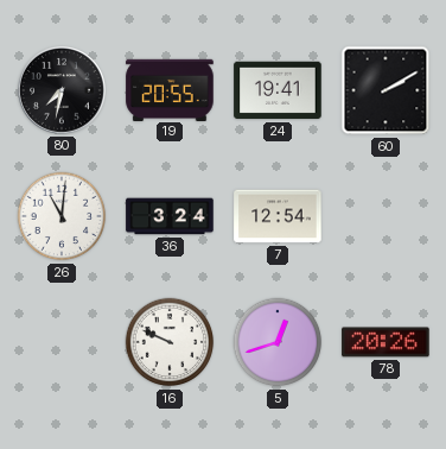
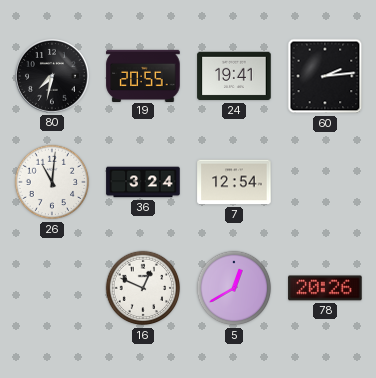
60: 2:10 -> 2:14 (325, 76)
16: 9:49 -> 12:49 (143, 288)
5: 12:42 -> 12:40 (234, 288)
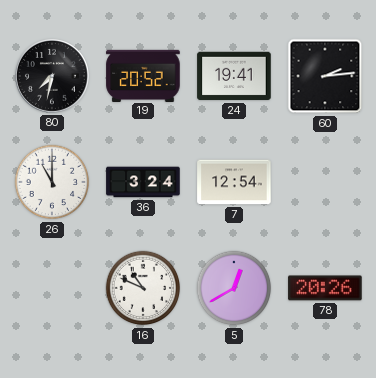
19: 20:55 -> 20:52 (143, 75)
26: 11:01 -> 11:00 (52, 182)
16: 12:49 -> 10:49 (143, 288)
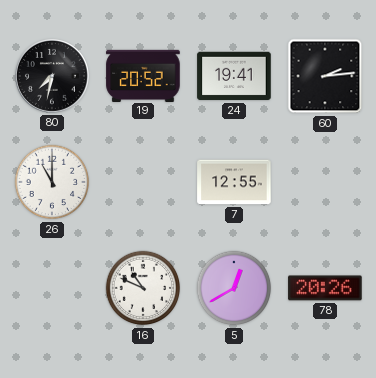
36: 3:24 -> none (143, 182)
7: 12:54 -> 12:55 (234, 182)
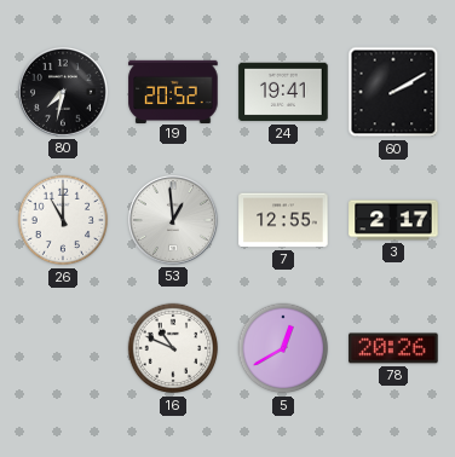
60: 2:14 -> 2:10 (393, 92)
53: none -> 12:59 (173, 220)
3: none -> 2:17 (393, 220)
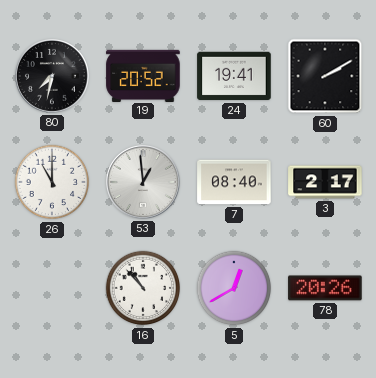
7: 12:55 -> 08:40 (234, 182)
16: 10:49 -> 10:53 (143, 288)
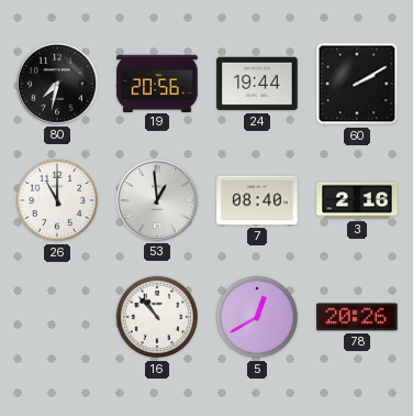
19: 20:52 -> 20:56 (157, 83)
24: 19:41 -> 19:44 (257, 84)
3: 2:17 -> 2:16 (357, 200)
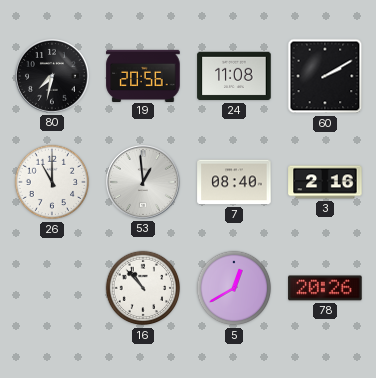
24: 19:44 -> 11:08 (234, 76)
